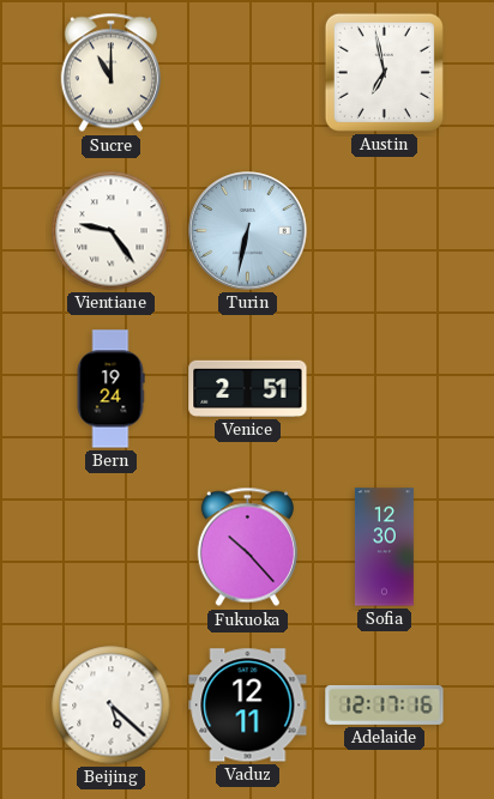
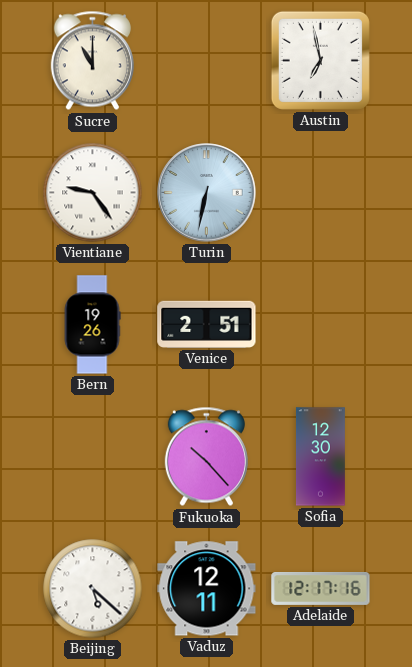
Bern: 19:24 -> 19:26 (92, 325)
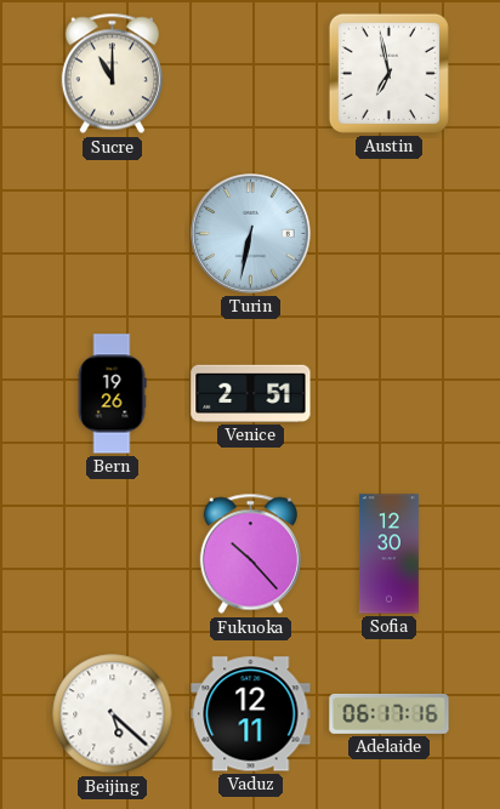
Vientiane: 9:24 -> none (93, 193)
Adelaide: 12:17 -> 06:17 (390, 714)
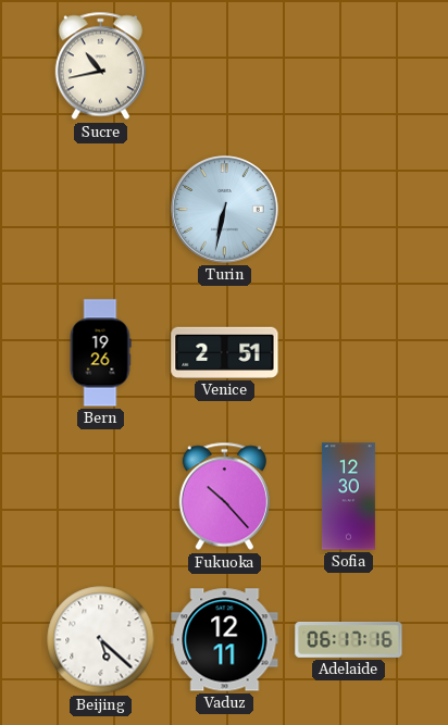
Sucre: 11:00 -> 10:43 (100, 66)
Austin: 6:58 -> none (388, 73)
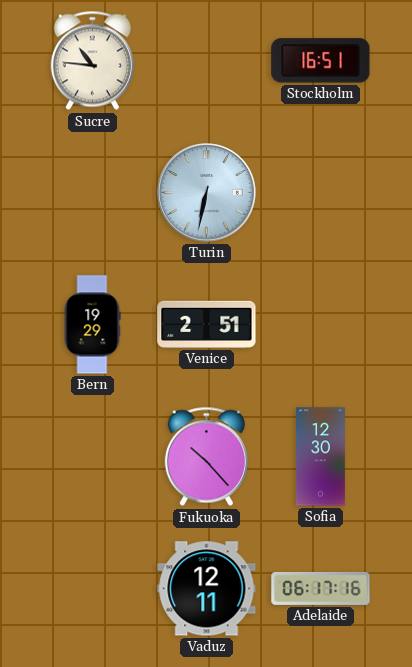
Sucre: 10:43 -> 10:46 (92, 61)
Stockholm: none -> 16:51 (321, 61)
Bern: 19:26 -> 19:29 (92, 325)
Beijing: 5:22 -> none (101, 640)
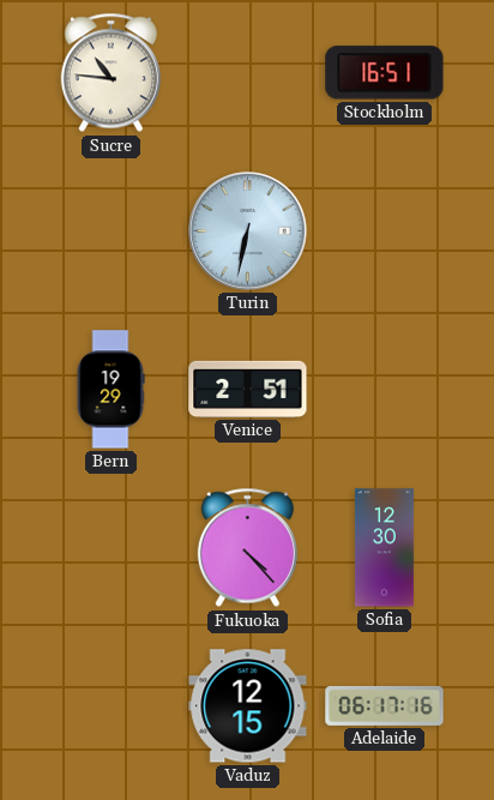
Fukuoka: 10:23 -> 4:23 (247, 548)
Vaduz: 12:11 -> 12:15 (248, 706)
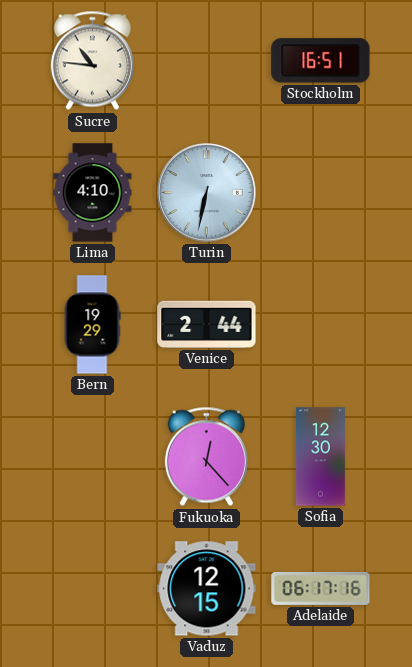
Lima: none -> 4:10 (93, 193)
Venice: 2:51 -> 2:44 (207, 324)
Fukuoka: 4:23 -> 12:23 (206, 457)
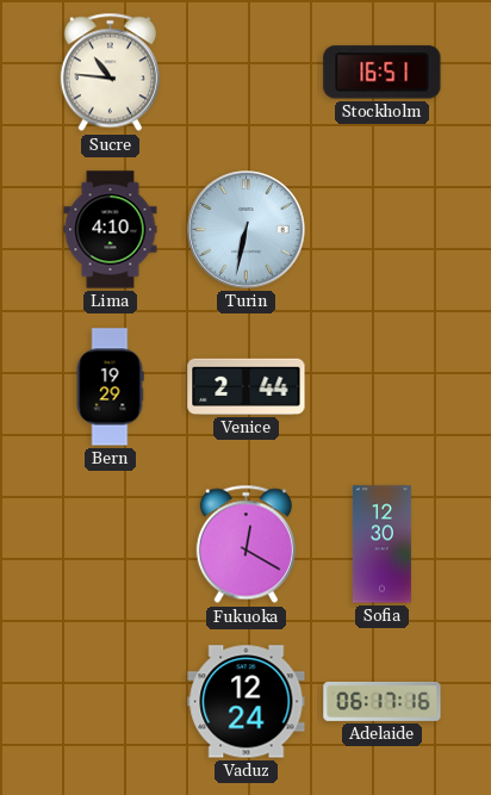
Fukuoka: 12:23 -> 12:20 (245, 545)
Vaduz: 12:15 -> 12:24 (247, 702)
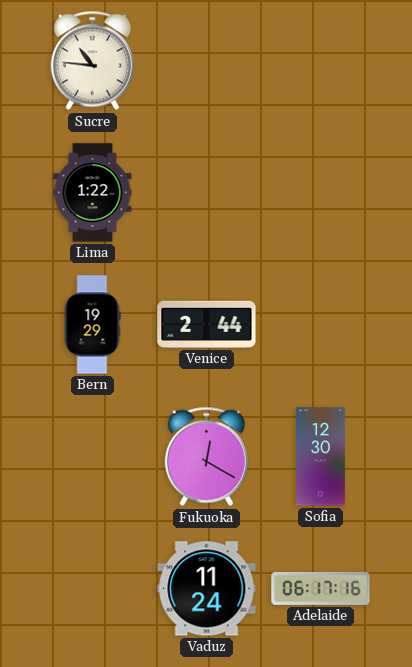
Stockholm: 16:51 -> none (383, 73)
Lima: 4:10 -> 1:22 (93, 193)
Turin: 6:32 -> none (247, 230)
Vaduz: 12:24 -> 11:24 (207, 589)
